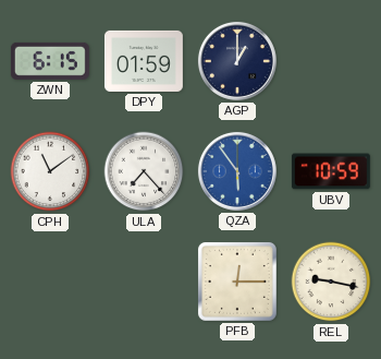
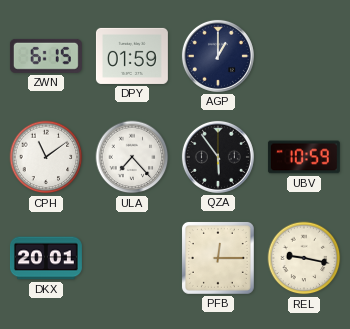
QZA dial: blue -> black (218, 157)
DKX: none -> 20:01 (46, 258)
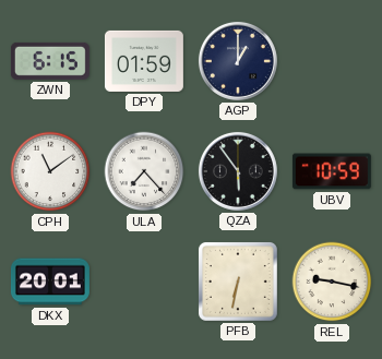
PFB: 12:15 -> 6:32 (238, 282)
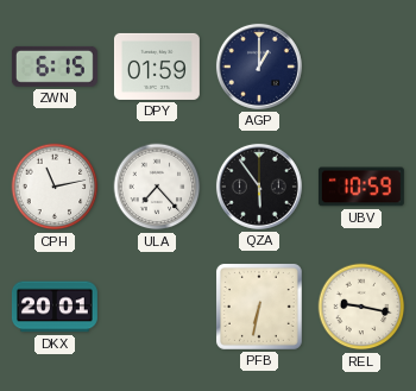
CPH: 11:09 -> 11:13 (55, 187)
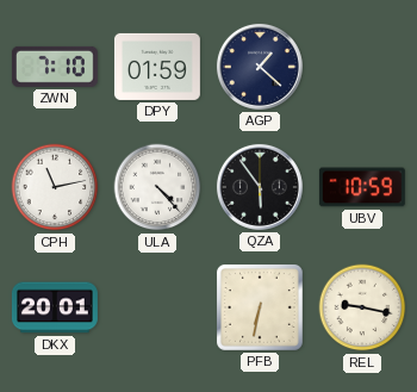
ZWN: 6:15 -> 7:10 (55, 67)
AGP: 1:00 -> 1:22 (260, 67)
ULA: 7:23 -> 4:23 (157, 187)
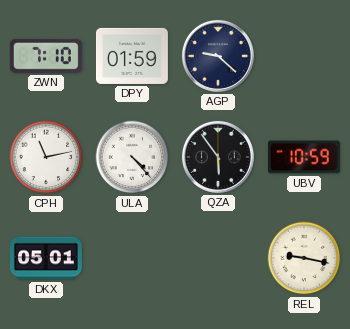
AGP: 1:22 -> 9:22 (218, 56)
DKX: 20:01 -> 05:01 (46, 258)
PFB: 6:32 -> none (260, 307)
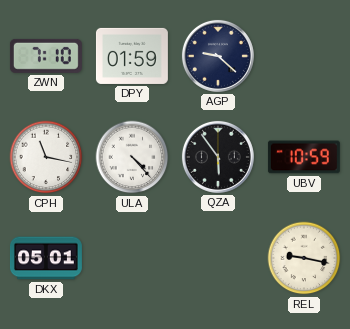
CPH: 11:13 -> 11:17 (46, 157)
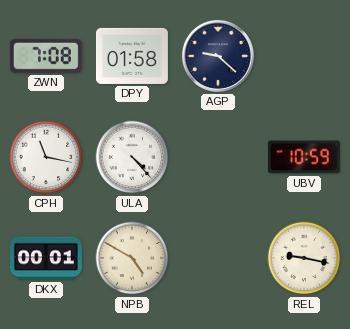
ZWN: 7:10 -> 7:08 (46, 56)
DPY: 01:59 -> 01:58 (132, 56)
QZA: 5:54 -> none (218, 157)
DKX: 05:01 -> 00:01 (46, 258)
NPB: none -> 4:50 (132, 258)
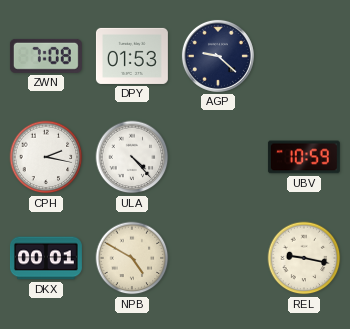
DPY: 01:58 -> 01:53 (132, 56)
CPH: 11:17 -> 2:17 (46, 157)
